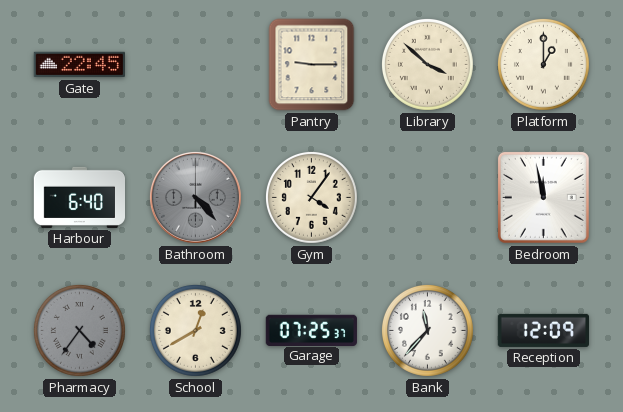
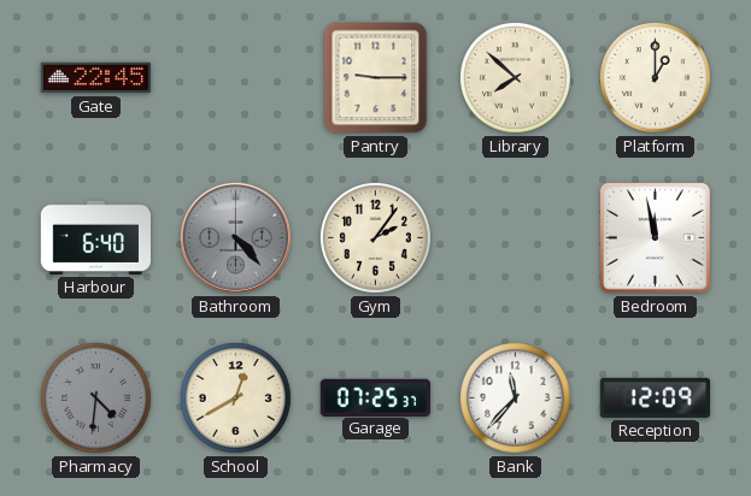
Library: 3:52 -> 7:52 (515, 77)
Gym: 4:06 -> 2:06 (375, 237)
Pharmacy: 4:36 -> 4:31 (95, 397)
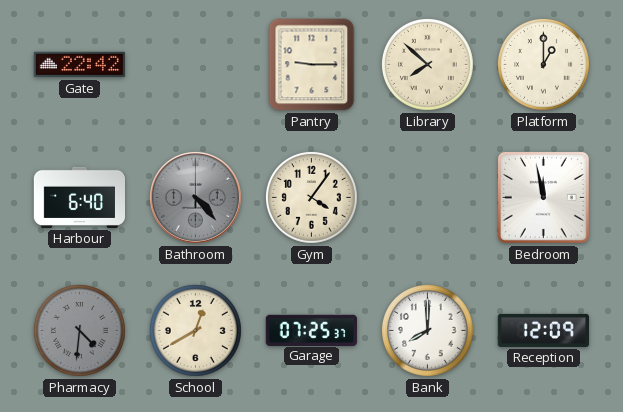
Gate: 22:45 -> 22:42 (79, 65)
Gym: 2:06 -> 4:06 (311, 197)
Bank: 11:37 -> 8:00 (427, 330)
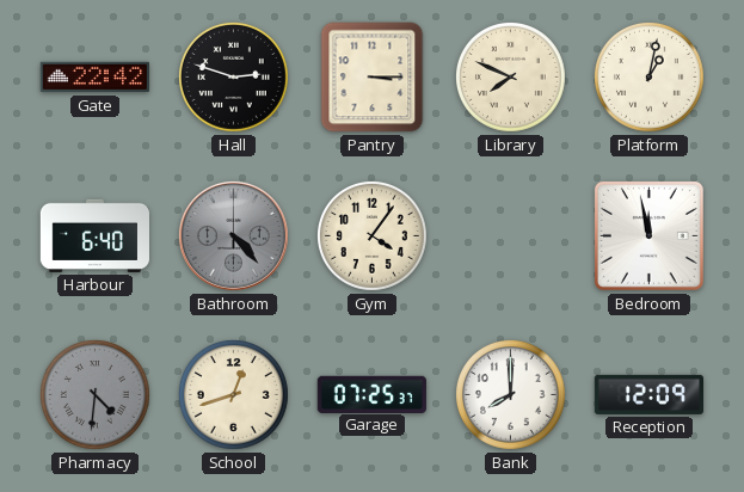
Hall: none -> 2:48 (233, 76)
Pantry: 9:15 -> 3:15 (373, 78)
Library: 7:52 -> 7:49 (510, 76)
Platform: 1:00 -> 1:02 (648, 76)
School: 12:40 -> 12:42 (233, 394)
